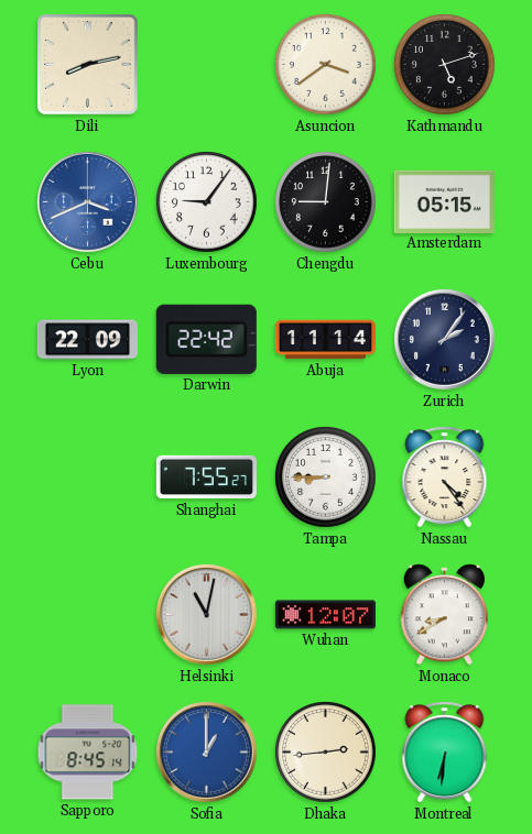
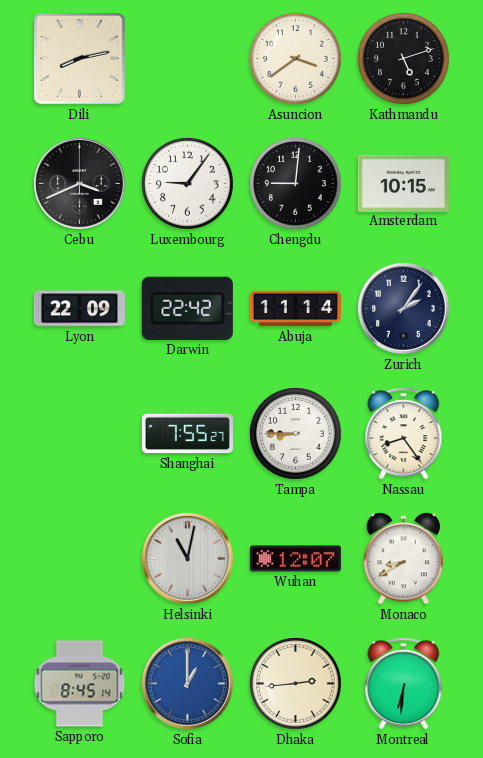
Cebu dial: blue -> black (80, 184)
Amsterdam: 05:15 -> 10:15 (403, 183)
Nassau: 4:24 -> 8:24 (404, 434)
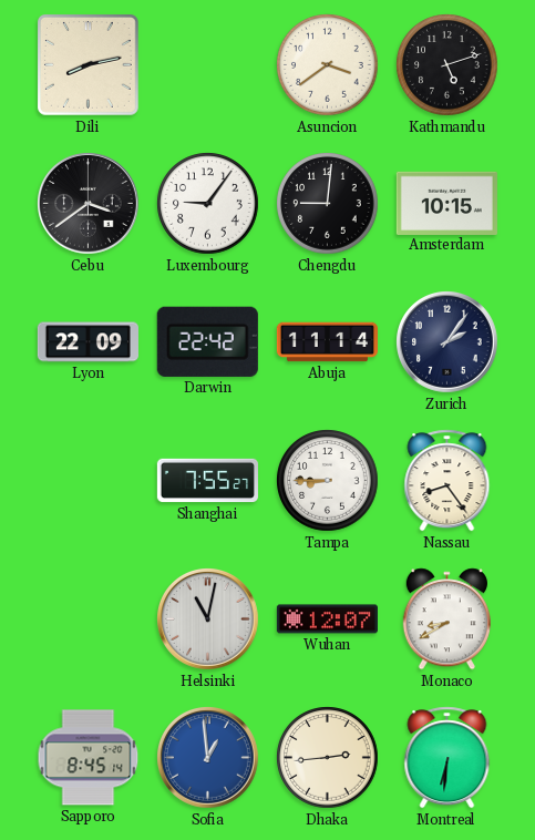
Cebu: 3:41 -> 3:39 (89, 204)
Sofia: 1:00 -> 12:59 (208, 758)
